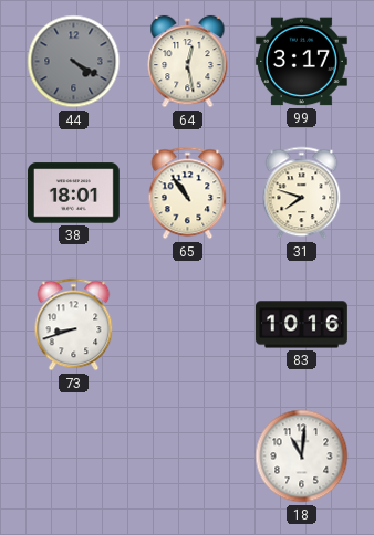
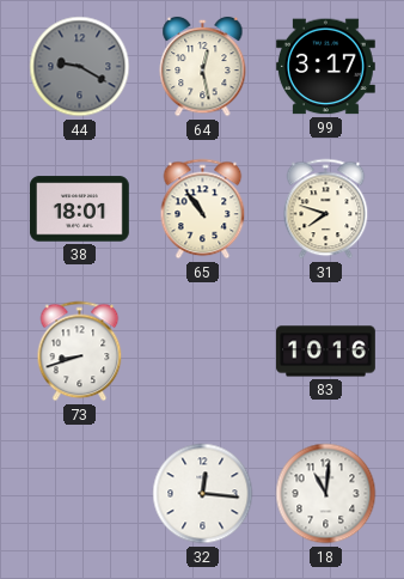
44: 4:20 -> 9:20 (80, 67)
32: none -> 12:16 (203, 494)
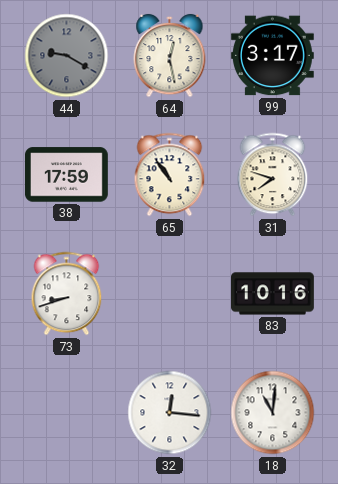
38: 18:01 -> 17:59 (66, 175)
